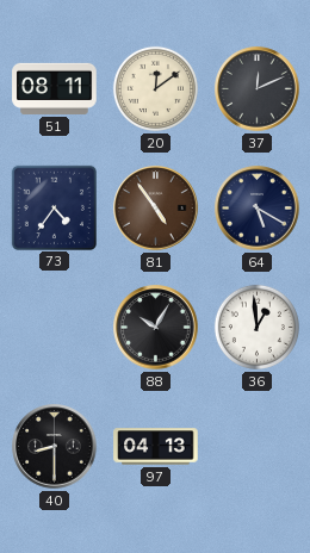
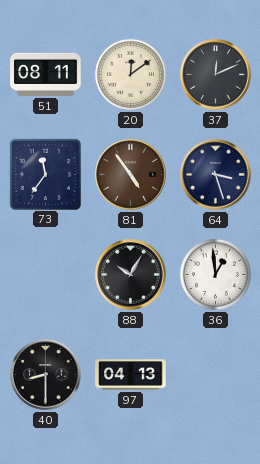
73: 4:36 -> 11:36 (45, 174)
64: 5:20 -> 3:27 (216, 175)
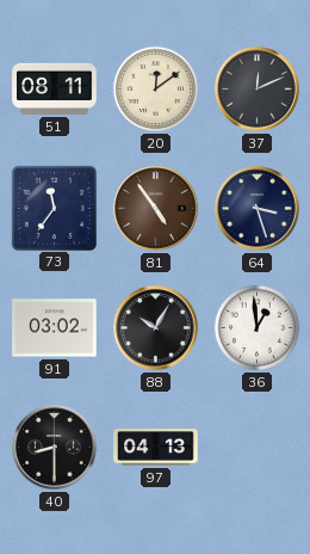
91: none -> 03:02 (55, 328)
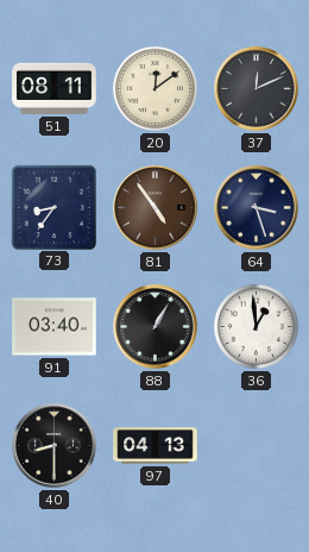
73: 11:36 -> 8:36 (53, 207)
91: 03:02 -> 03:40 (55, 327)
88: 10:05 -> 1:05 (156, 327)
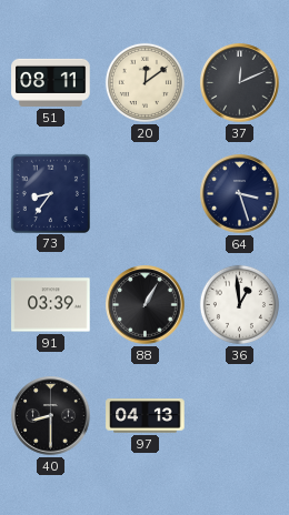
81: 4:54 -> none (156, 208)
91: 03:40 -> 03:39 (51, 305)
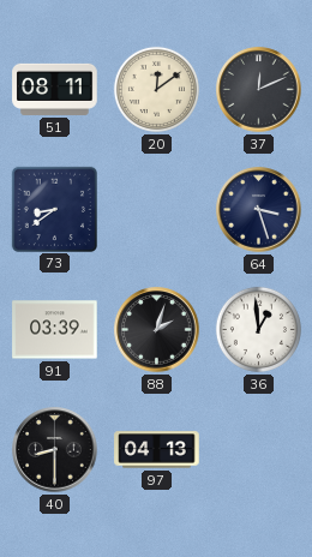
73: 8:36 -> 8:39 (54, 209)
88: 1:05 -> 2:03 (157, 330)
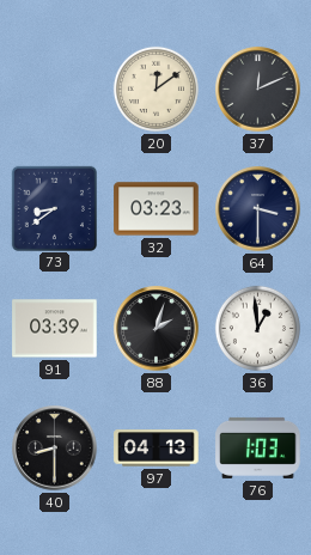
51: 08:11 -> none (55, 89)
32: none -> 03:23 (157, 209)
64: 3:27 -> 3:30 (258, 209)
76: none -> 1:03 (258, 447)
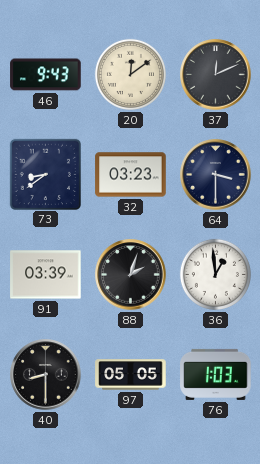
46: none -> 9:43 (46, 75)
97: 04:13 -> 05:05 (131, 375)
